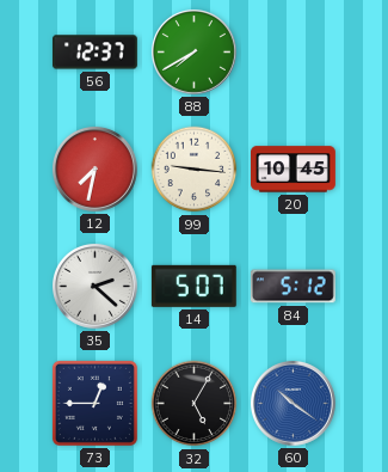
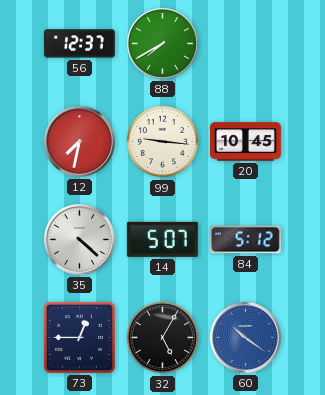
35: 2:22 -> 4:22 (79, 239)
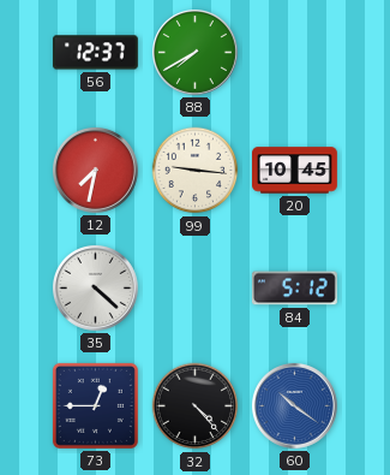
14: 5:07 -> none (162, 239)
32: 5:05 -> 4:23 (196, 406)
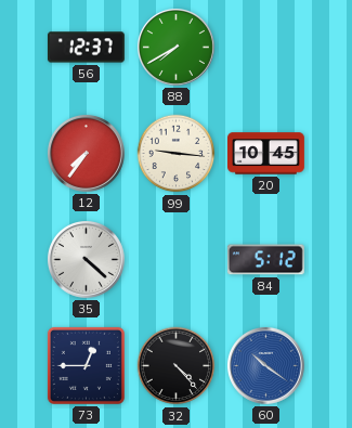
12: 7:32 -> 7:36 (86, 153)
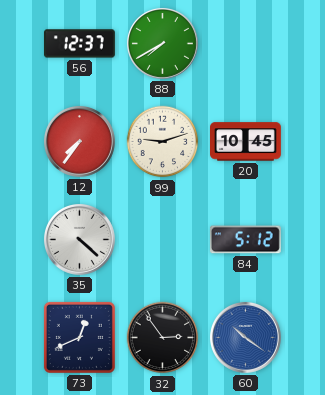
99: 9:16 -> 9:12 (163, 142)
73: 12:45 -> 12:41 (79, 337)
32: 4:23 -> 2:54 (163, 338)
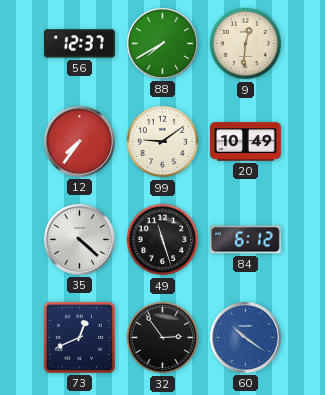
9: none -> 12:31 (246, 44)
99: 9:12 -> 9:09 (163, 142)
20: 10:45 -> 10:49 (246, 142)
49: none -> 11:27 (163, 240)
84: 5:12 -> 6:12 (245, 240)
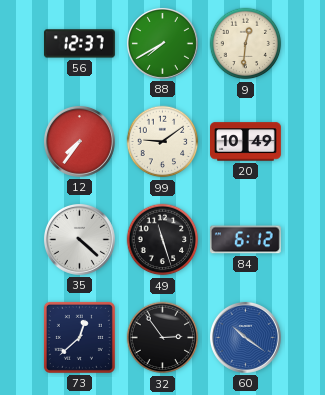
73: 12:41 -> 12:38 (79, 337)
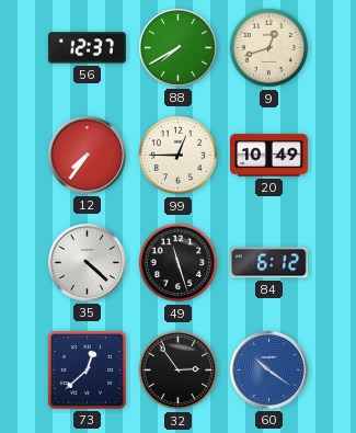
9: 12:31 -> 12:42 (269, 48)
99: 9:09 -> 12:45 (179, 156)
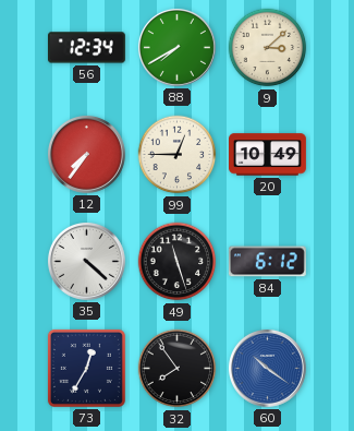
56: 12:37 -> 12:34 (87, 48)
9: 12:42 -> 3:08 (268, 48)
73: 12:38 -> 12:35 (86, 368)
32: 2:54 -> 7:54 (178, 369)
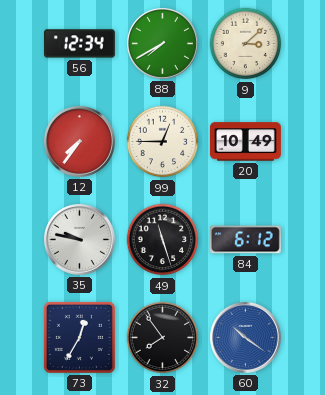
35: 4:22 -> 9:47 (79, 239)
